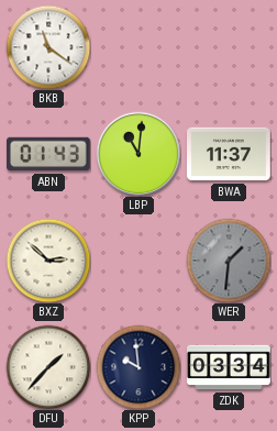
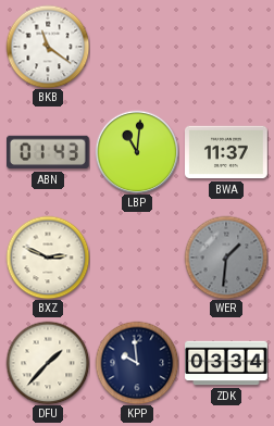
BXZ: 2:52 -> 2:49 (48, 258)
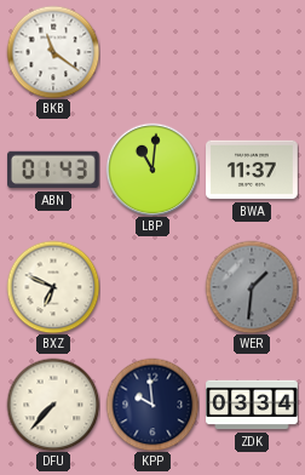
BXZ: 2:49 -> 6:49 (53, 287)
DFU: 1:37 -> 7:37 (53, 405)
